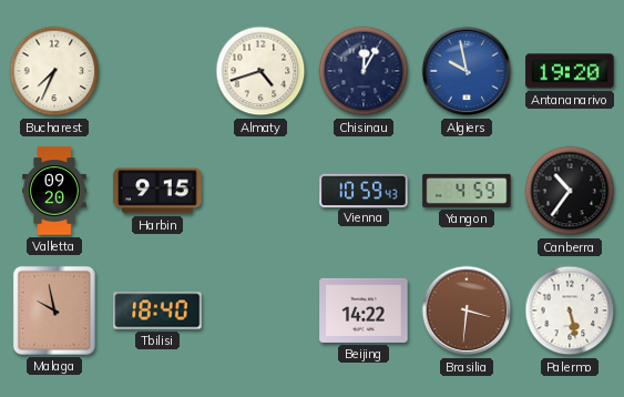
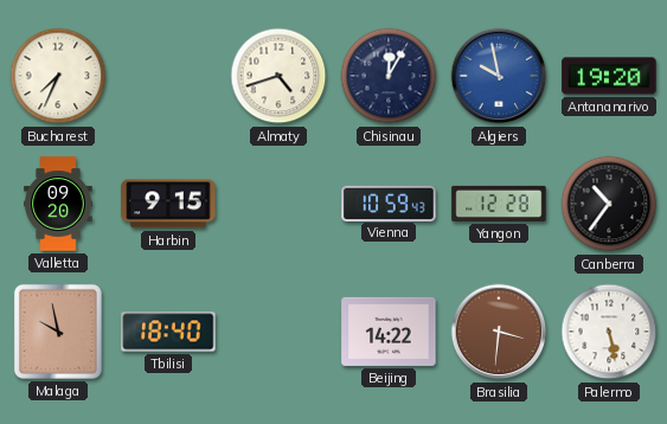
Yangon: 4:59 -> 12:28 (499, 204)
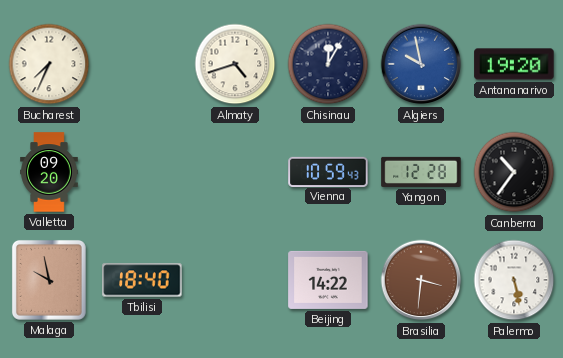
Harbin: 9:15 -> none (168, 204)
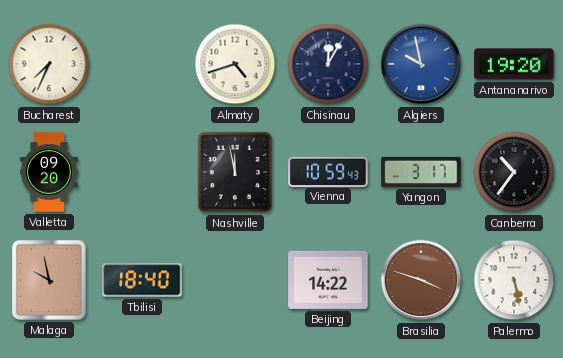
Nashville: none -> 11:58 (235, 172)
Yangon: 12:28 -> 3:17 (421, 172)
Brasilia: 3:31 -> 3:48 (421, 280)
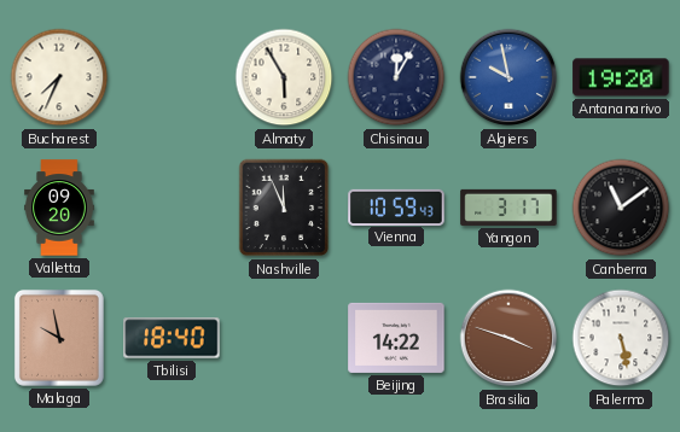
Almaty: 4:42 -> 5:55 (284, 77)
Nashville: 11:58 -> 11:56 (284, 208)
Canberra: 10:36 -> 11:09 (621, 208)
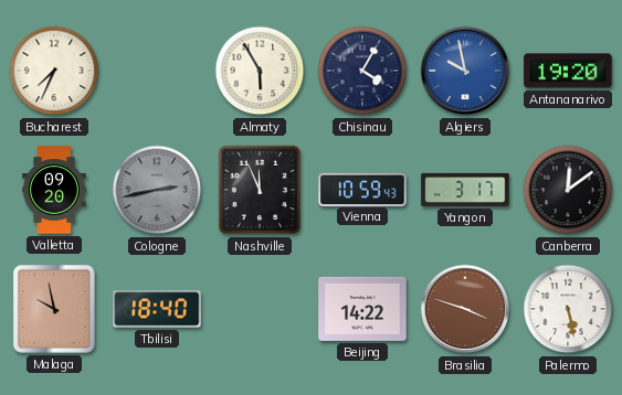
Chisinau: 12:05 -> 4:05 (362, 71)
Cologne: none -> 2:43 (157, 190)
Canberra: 11:09 -> 12:09 (568, 190)
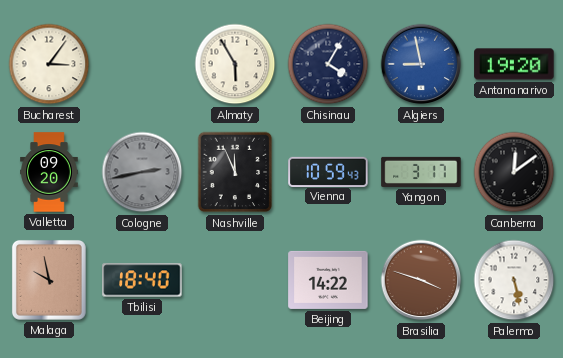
Bucharest: 7:34 -> 3:06 (49, 64)
Algiers: 9:58 -> 8:58 (421, 64)
